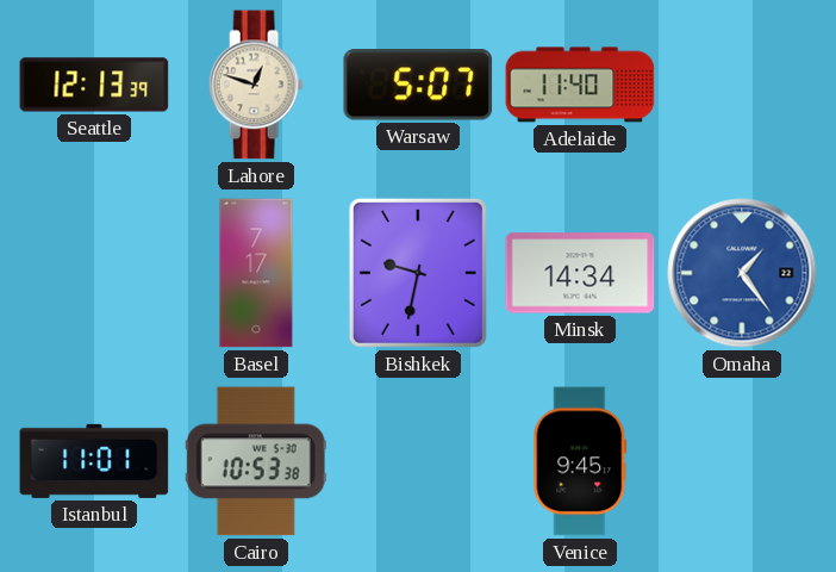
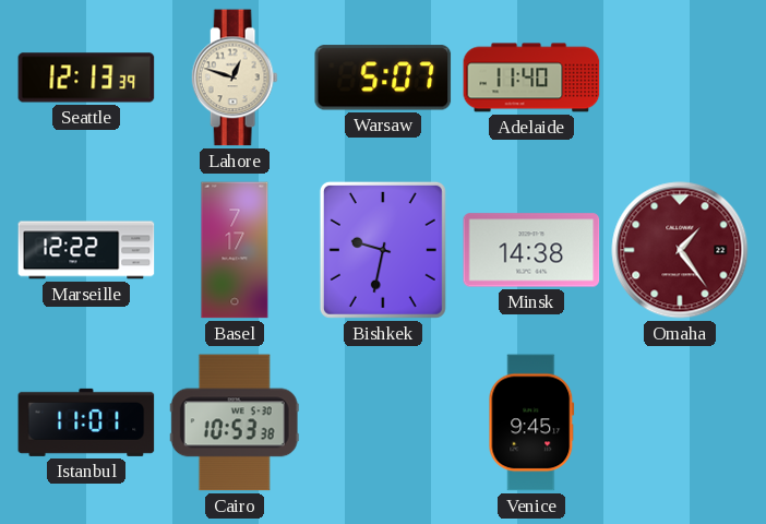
Marseille: none -> 12:22 (86, 250)
Minsk: 14:34 -> 14:38 (531, 250)
Omaha dial: blue -> burgundy (680, 250)
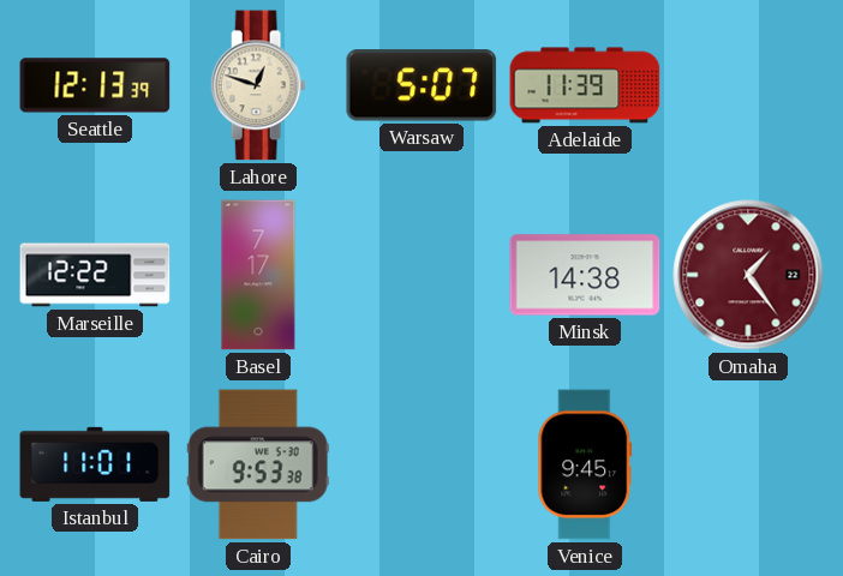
Adelaide: 11:40 -> 11:39 (585, 85)
Bishkek: 9:32 -> none (383, 250)
Cairo: 10:53 -> 9:53 (258, 464)
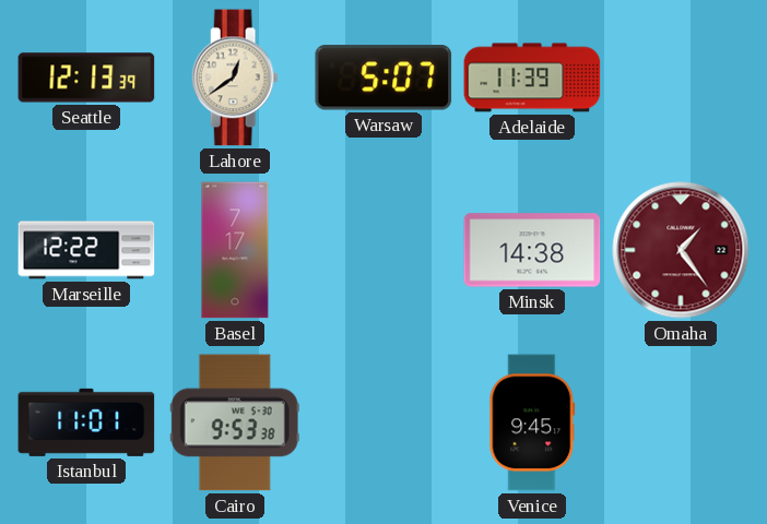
Lahore: 12:48 -> 12:39 (235, 78)
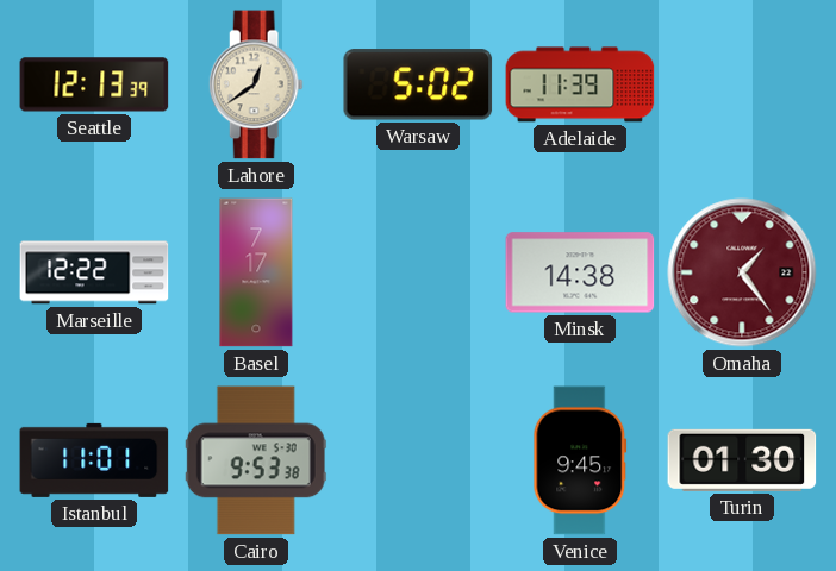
Warsaw: 5:07 -> 5:02 (418, 84)
Turin: none -> 01:30 (742, 460)
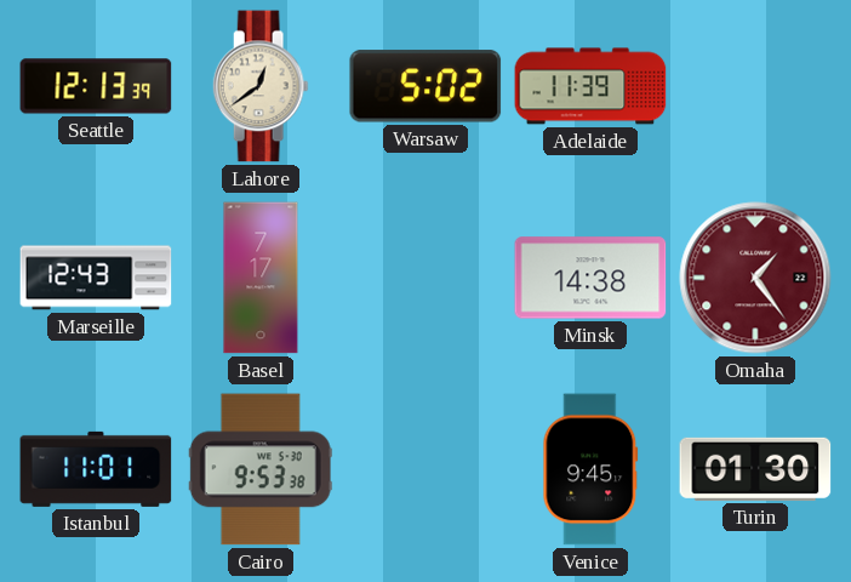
Marseille: 12:22 -> 12:43 (96, 278)
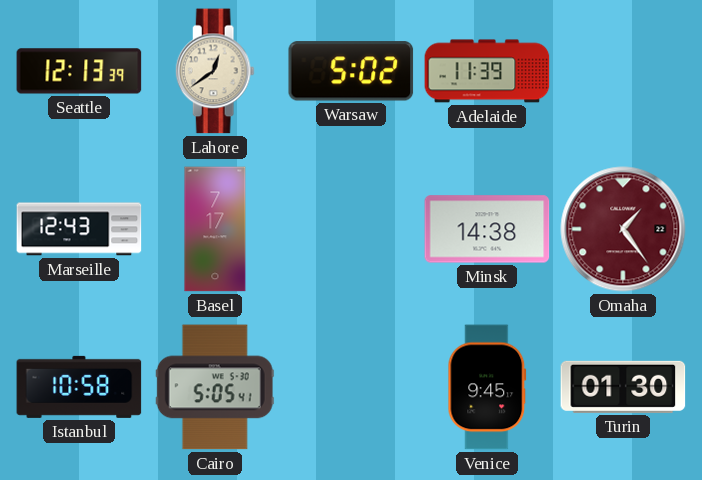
Istanbul: 11:01 -> 10:58 (79, 387)
Cairo: 9:53 -> 5:05 (215, 387)
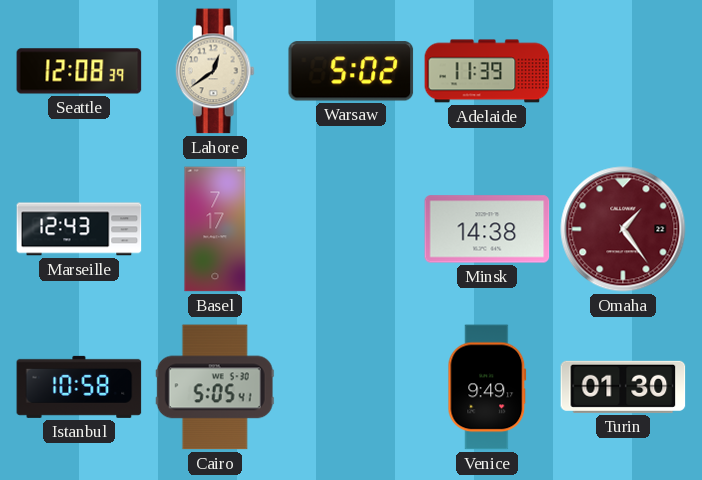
Seattle: 12:13 -> 12:08 (79, 71)
Venice: 9:45 -> 9:49 (487, 387)
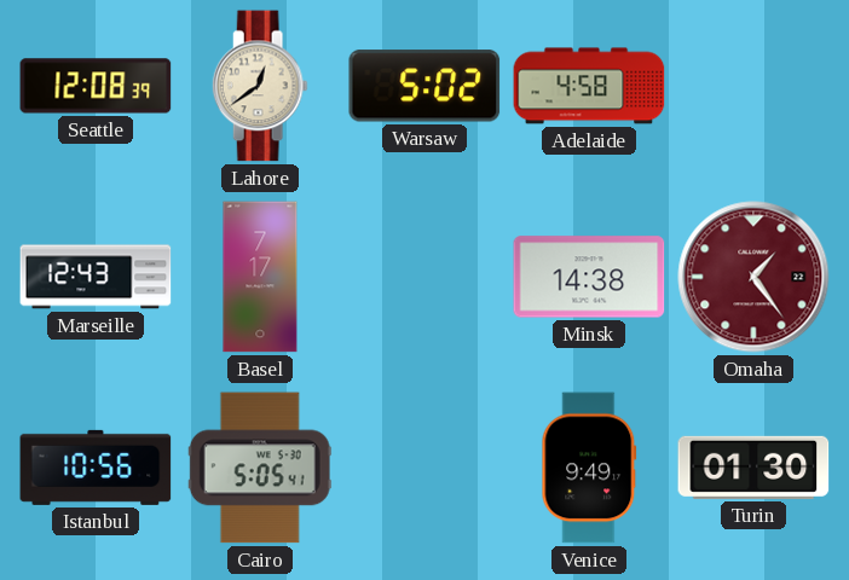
Adelaide: 11:39 -> 4:58 (589, 86)
Istanbul: 10:58 -> 10:56 (96, 468)
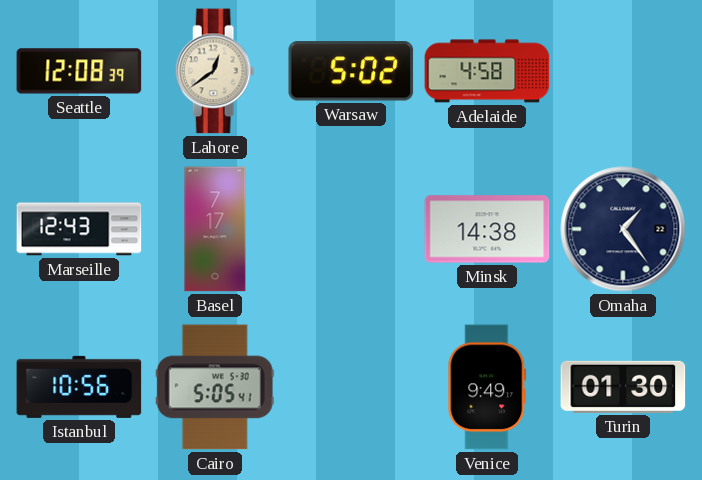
Omaha dial: burgundy -> navy (623, 229)
